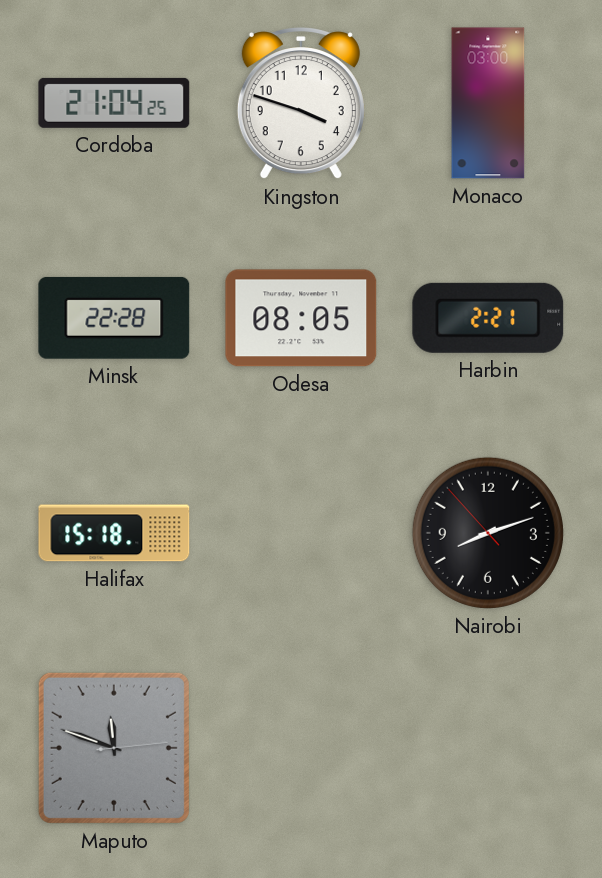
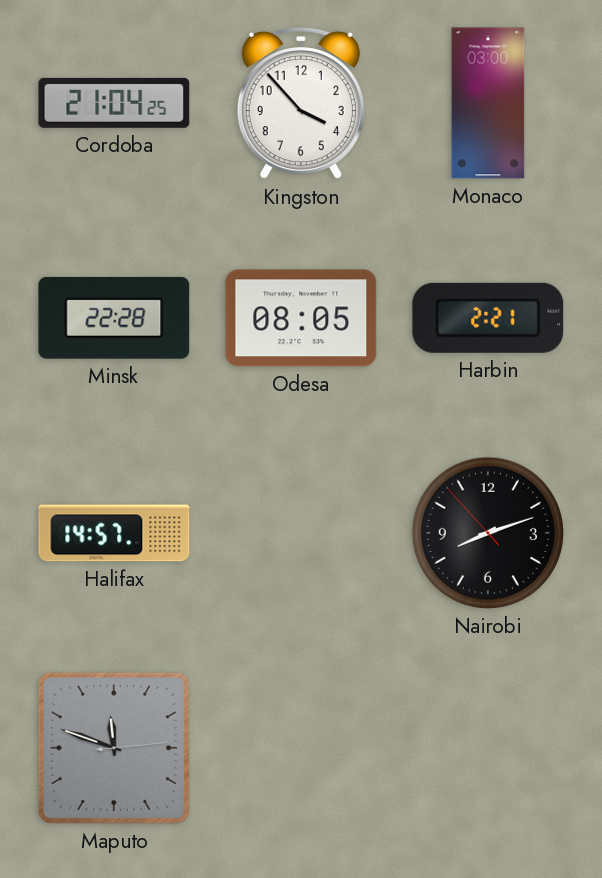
Kingston: 3:48 -> 3:53 (301, 104)
Halifax: 15:18 -> 14:57 (114, 533)
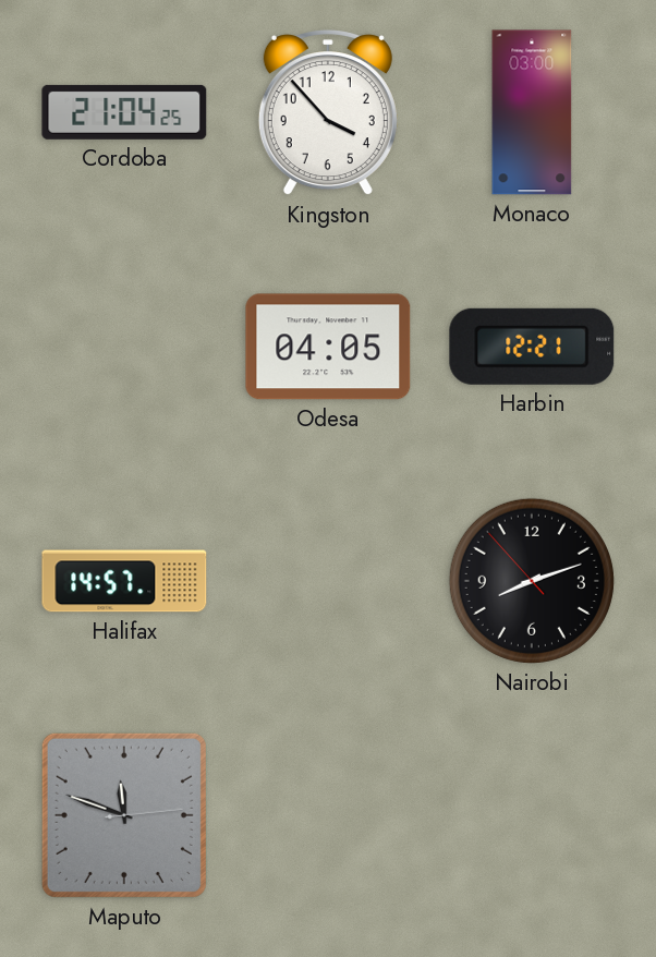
Minsk: 22:28 -> none (114, 318)
Odesa: 08:05 -> 04:05 (328, 347)
Harbin: 2:21 -> 12:21 (532, 347)
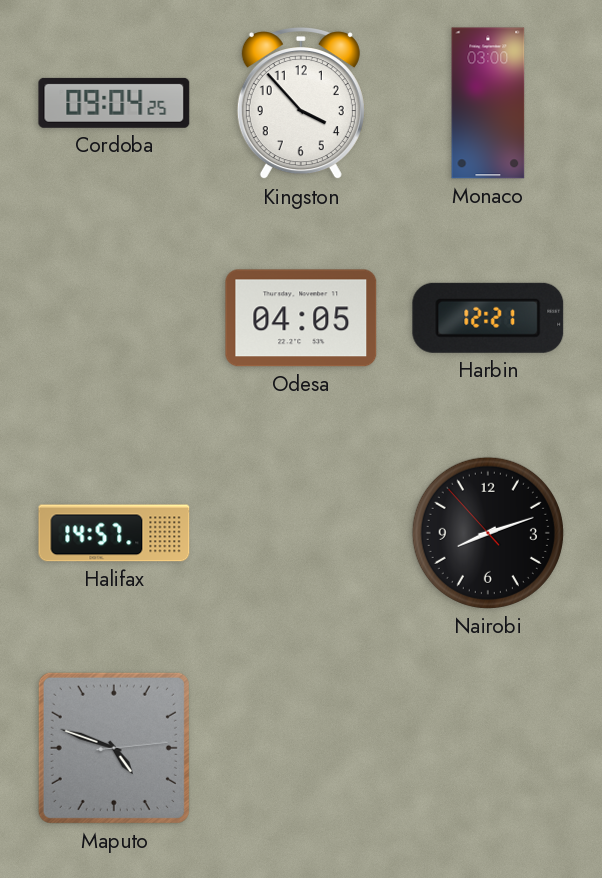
Cordoba: 21:04 -> 09:04 (114, 103)
Maputo: 11:48 -> 4:48 (114, 748)
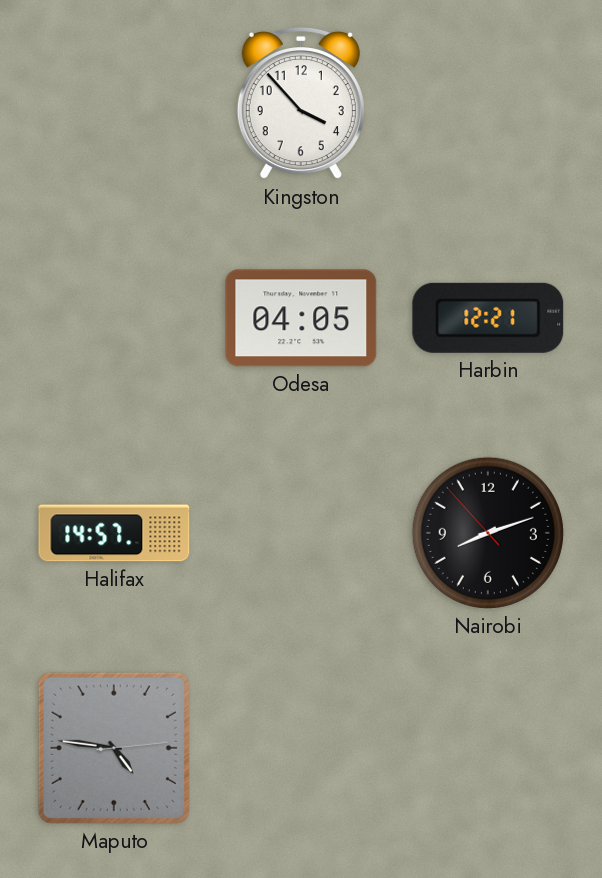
Cordoba: 09:04 -> none (114, 103)
Monaco: 03:00 -> none (488, 103)
Maputo: 4:48 -> 4:46 (114, 748)
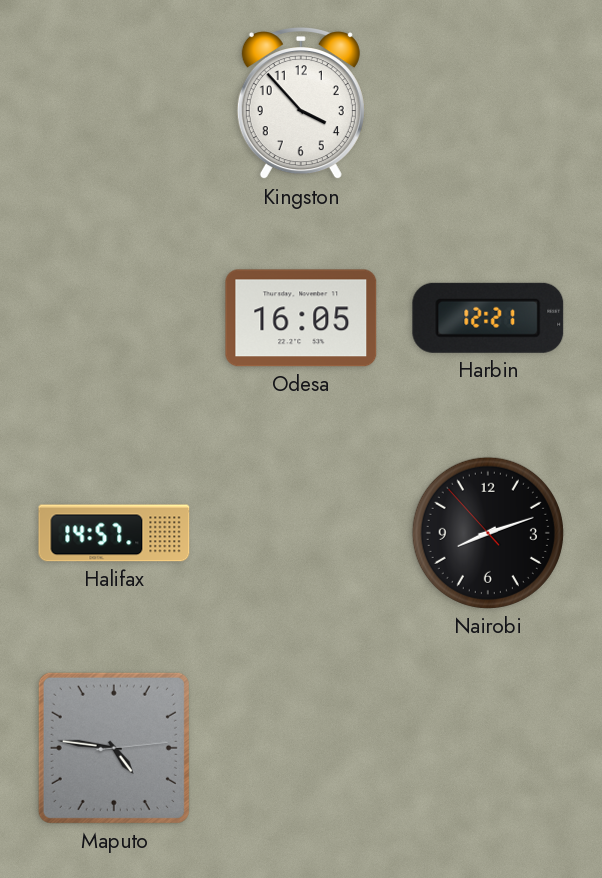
Odesa: 04:05 -> 16:05 (301, 318)
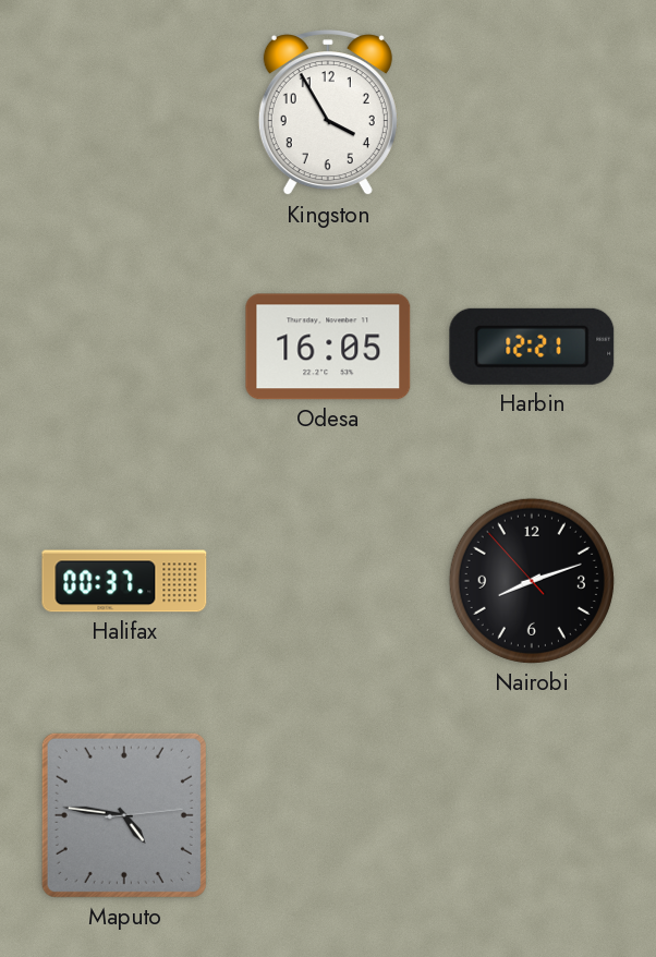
Kingston: 3:53 -> 3:55 (328, 113)
Halifax: 14:57 -> 00:37 (124, 581)
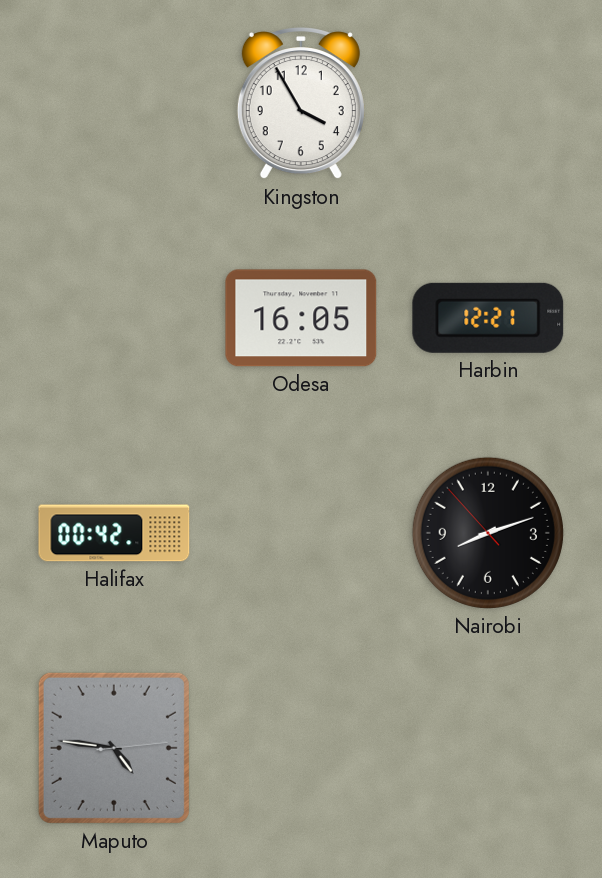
Halifax: 00:37 -> 00:42 (114, 533)
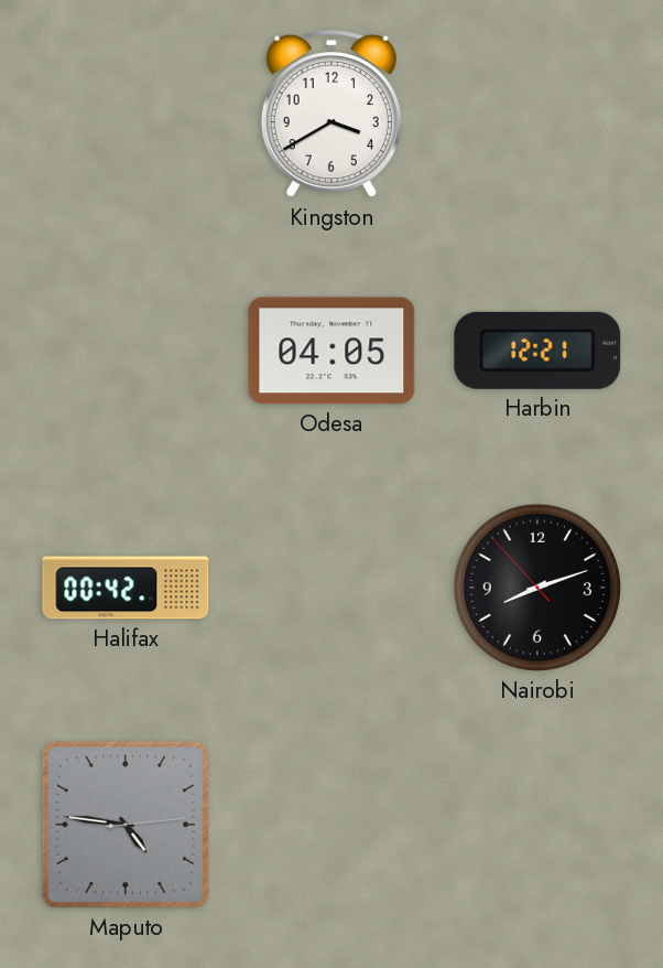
Kingston: 3:55 -> 3:40 (331, 115)
Odesa: 16:05 -> 04:05 (331, 351)
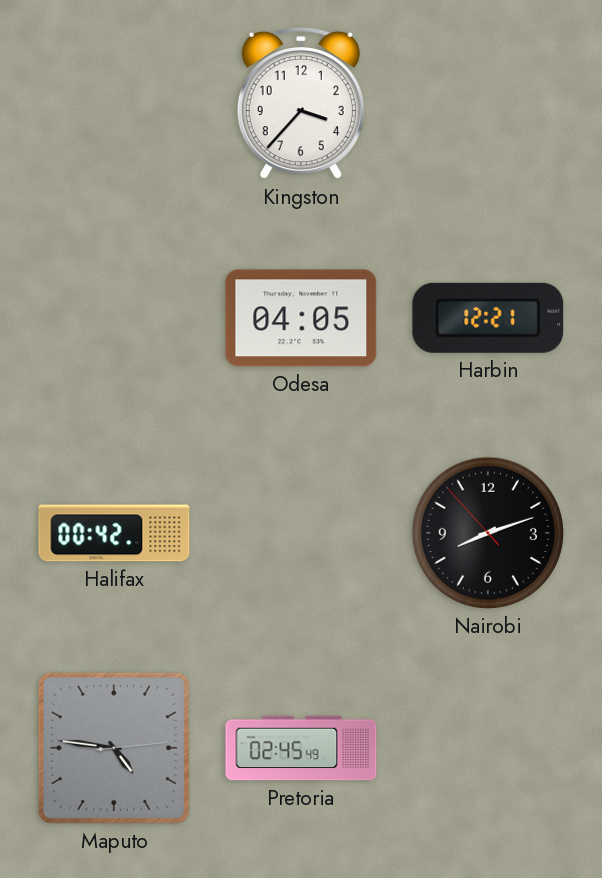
Kingston: 3:40 -> 3:37 (301, 104)
Pretoria: none -> 02:45 (301, 748)
